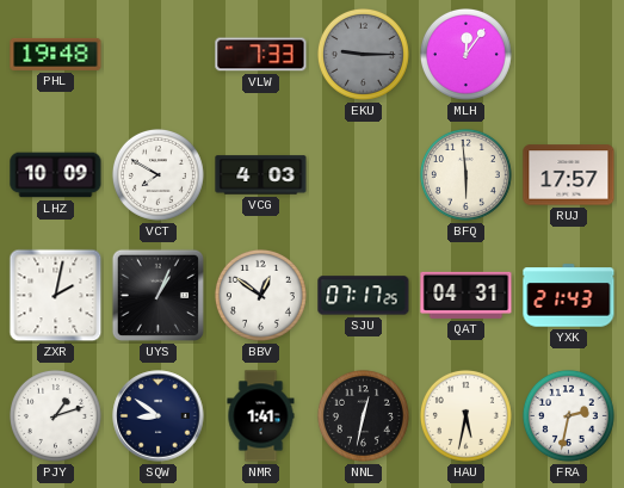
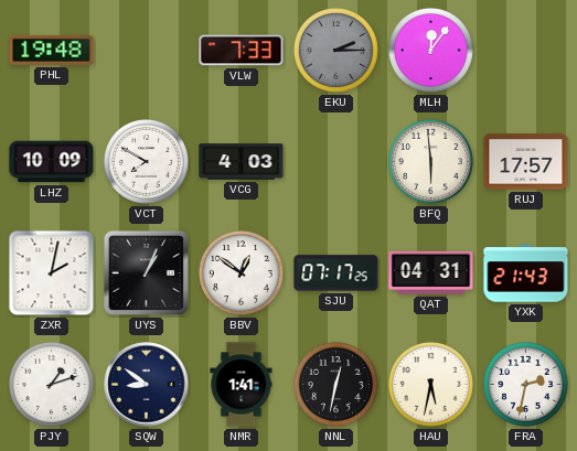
EKU: 9:15 -> 2:15 (335, 50)
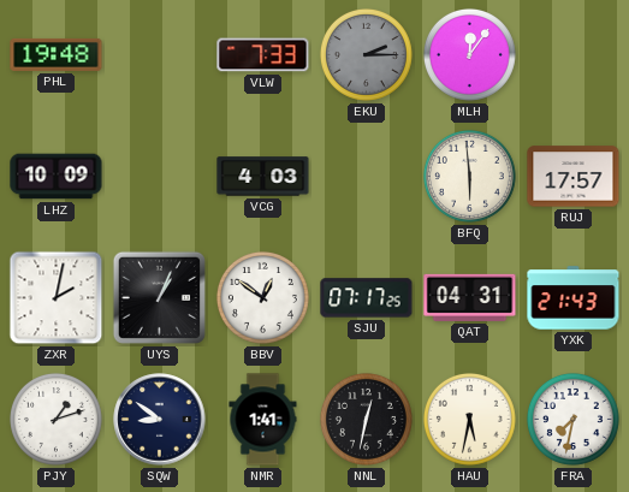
VCT: 7:50 -> none (146, 161)
FRA: 2:32 -> 7:32 (572, 419)
